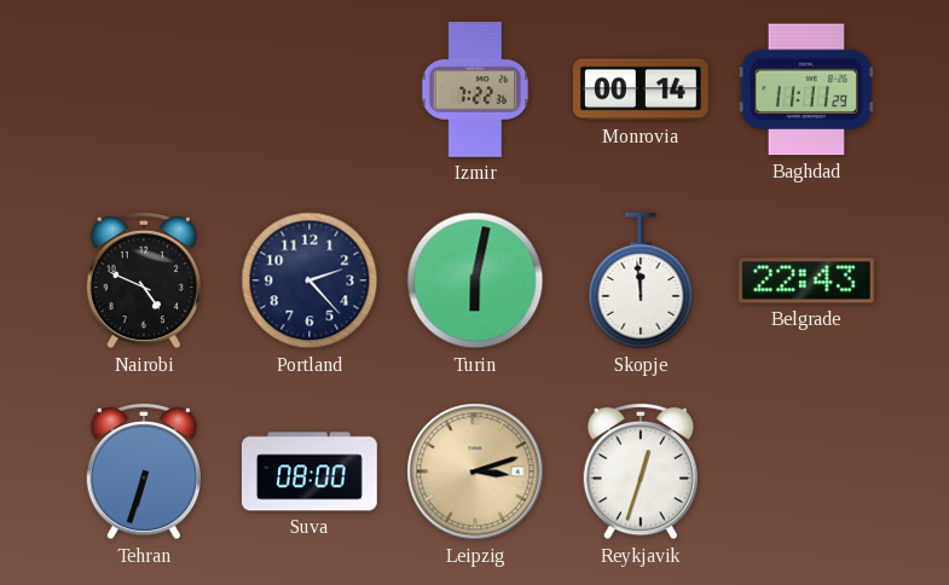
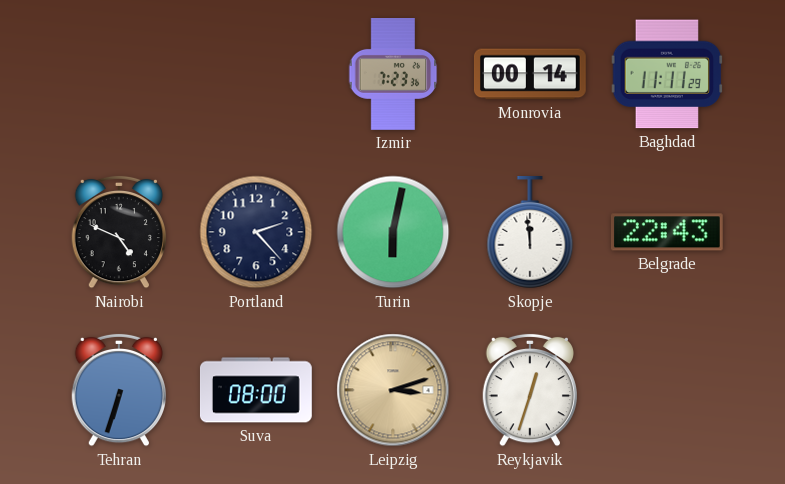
Izmir: 7:22 -> 7:23 (393, 75)
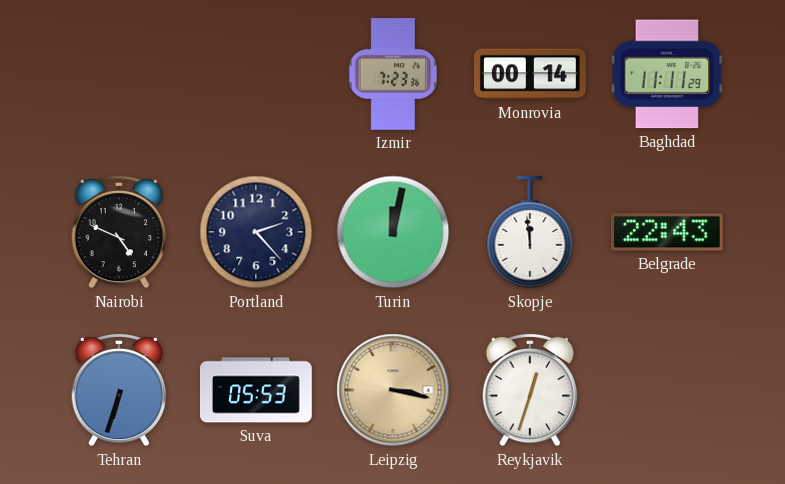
Turin: 6:02 -> 12:02 (393, 232)
Suva: 08:00 -> 05:53 (256, 390)
Leipzig: 3:12 -> 3:17 (393, 390)
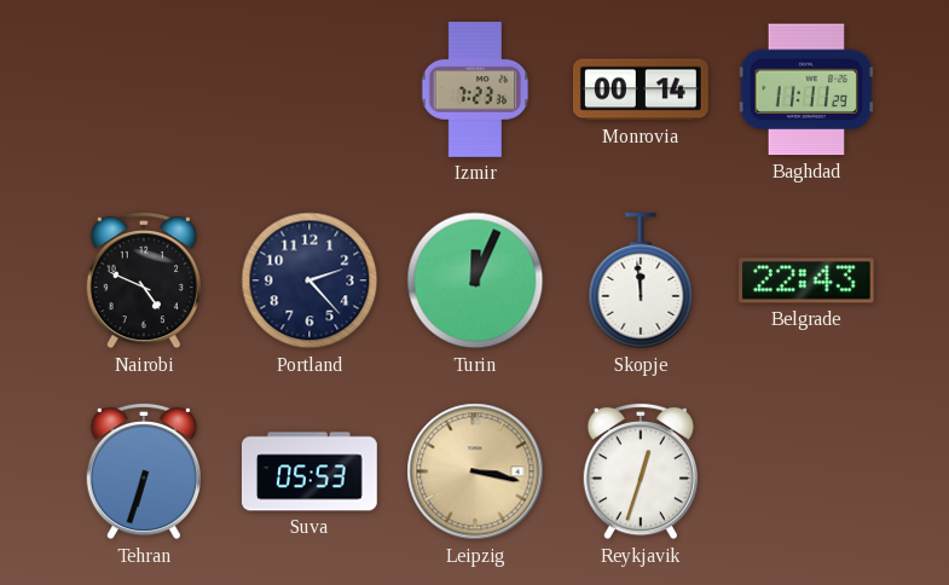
Turin: 12:02 -> 12:04 (475, 280)
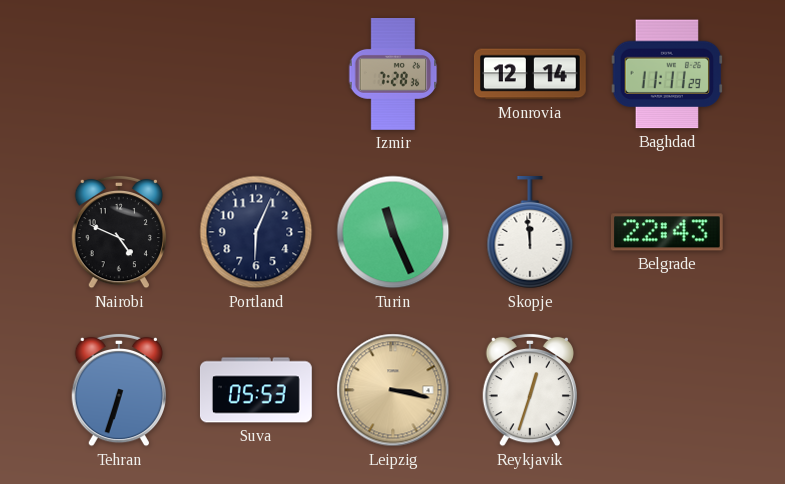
Izmir: 7:23 -> 7:28 (393, 75)
Monrovia: 00:14 -> 12:14 (530, 74)
Portland: 2:23 -> 6:04 (256, 232)
Turin: 12:04 -> 11:26 (393, 232)
